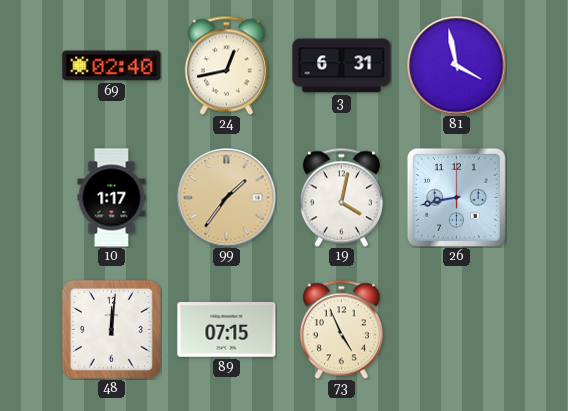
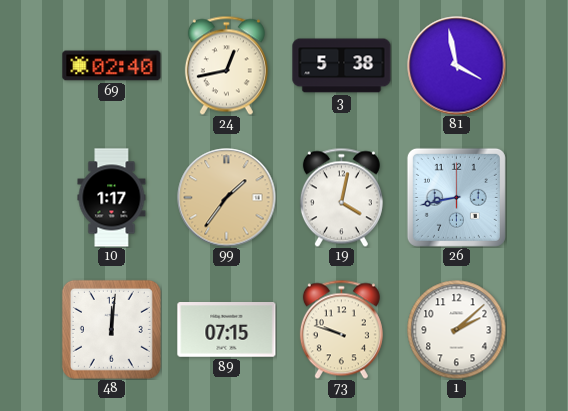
3: 6:31 -> 5:38 (342, 66)
73: 4:56 -> 9:48 (341, 329)
1: none -> 2:08 (457, 330)
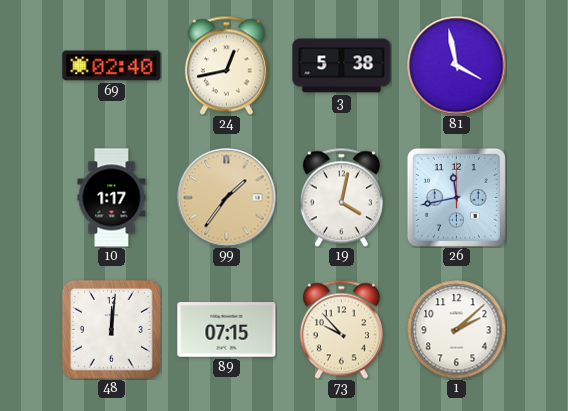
26: 8:43 -> 11:43 (456, 197)
73: 9:48 -> 9:53 (341, 329)
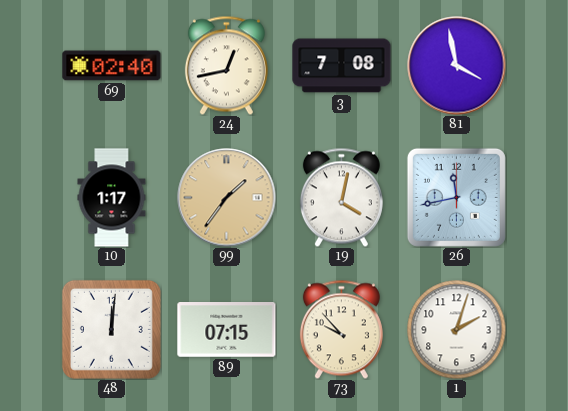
3: 5:38 -> 7:08 (342, 66)
1: 2:08 -> 2:03 (457, 330)
